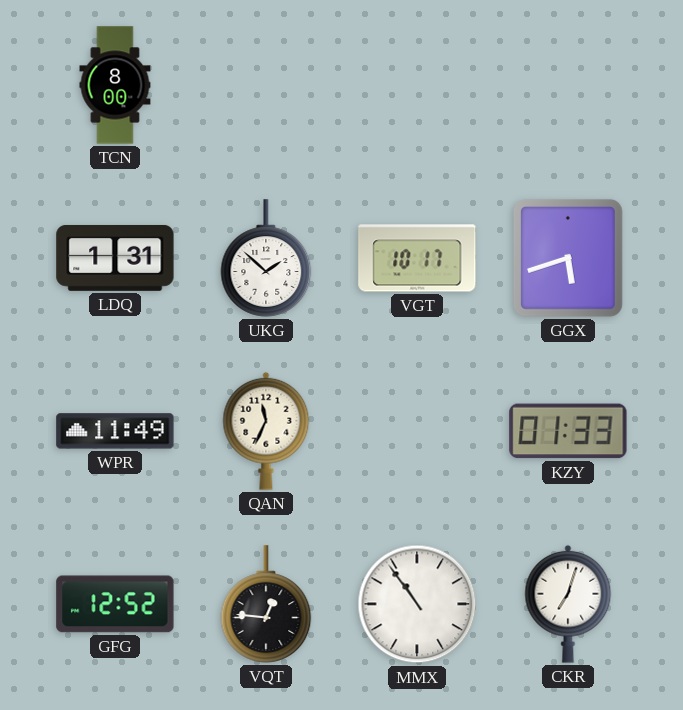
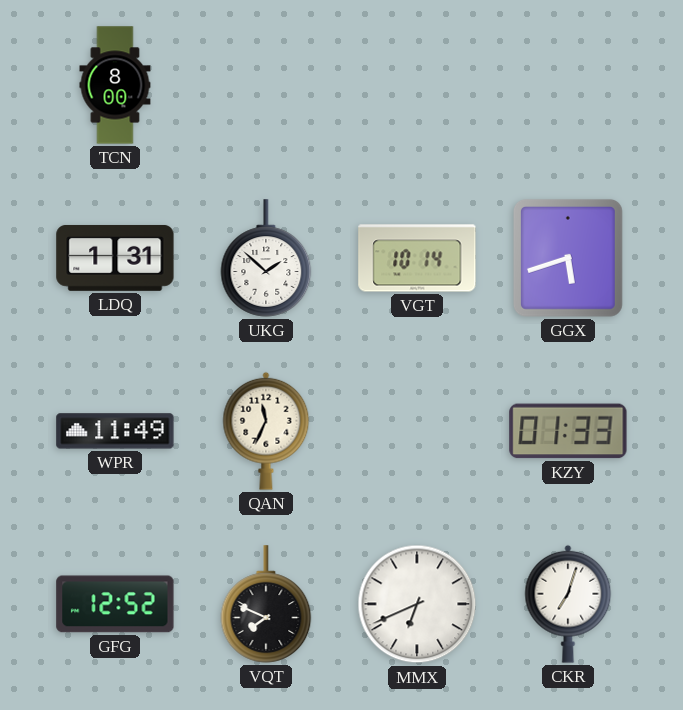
VGT: 10:17 -> 10:14 (417, 258)
VQT: 12:46 -> 7:49 (266, 604)
MMX: 10:54 -> 6:41 (417, 604)
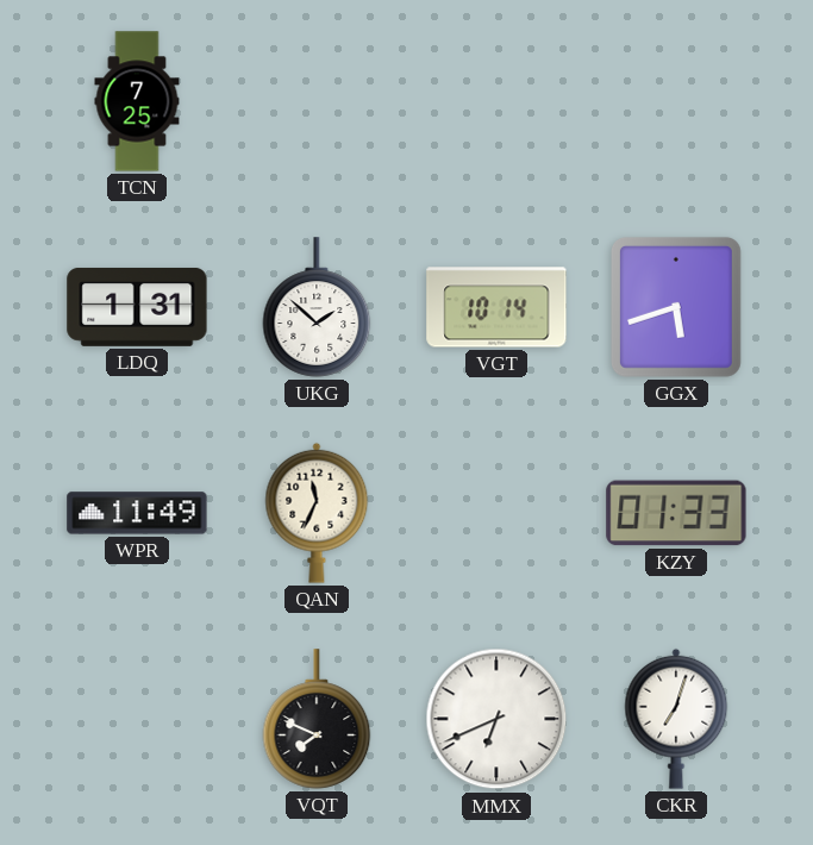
TCN: 8:00 -> 7:25 (137, 101)
GFG: 12:52 -> none (115, 604)
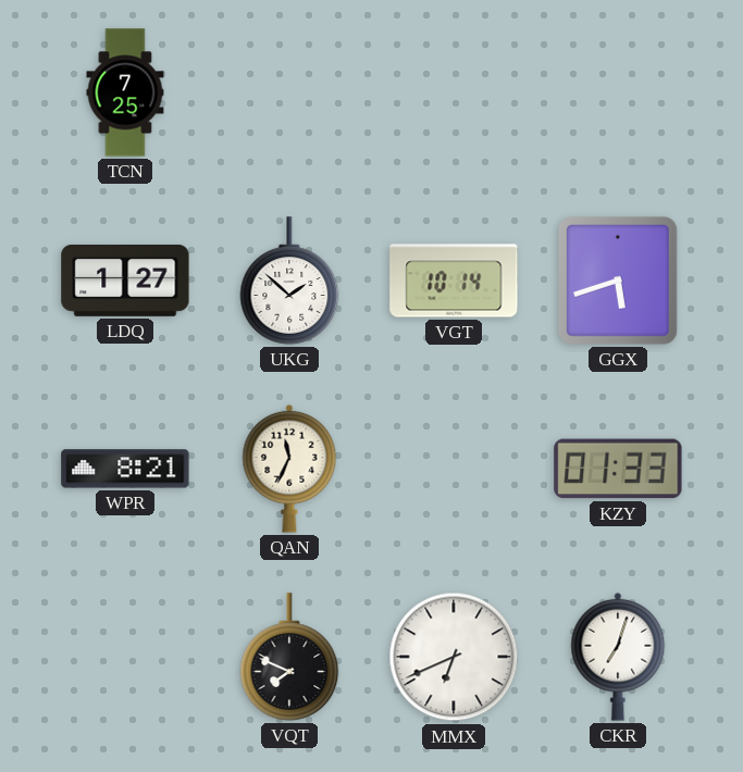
LDQ: 1:31 -> 1:27 (125, 281)
WPR: 11:49 -> 8:21 (125, 469)
